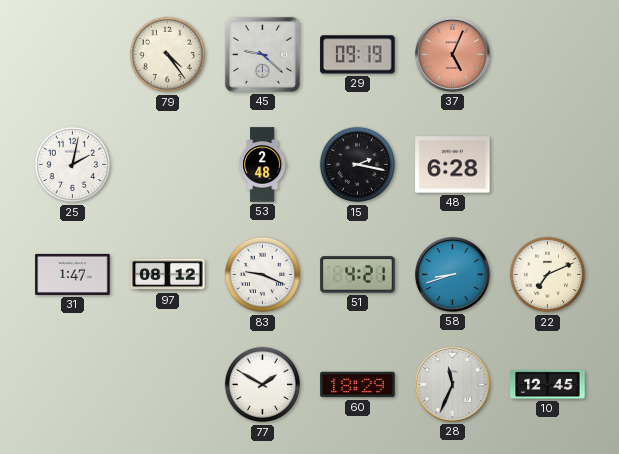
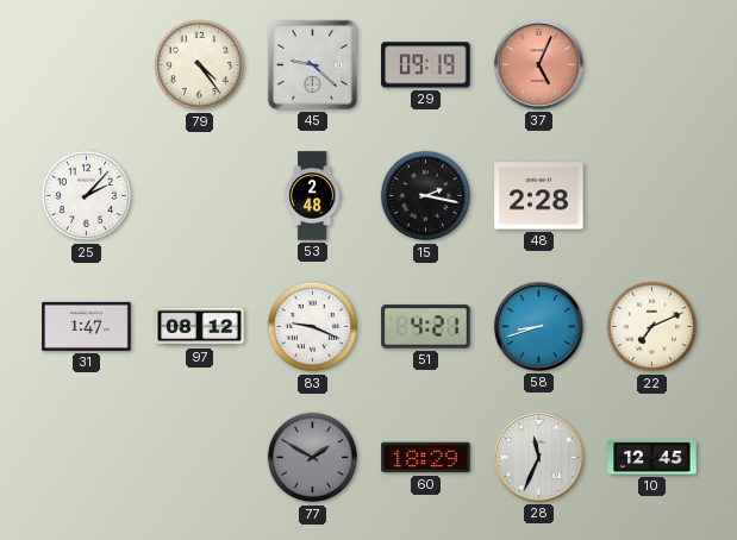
25: 2:02 -> 2:07 (87, 196)
48: 6:28 -> 2:28 (539, 196)
77 dial: white -> grey (313, 458)
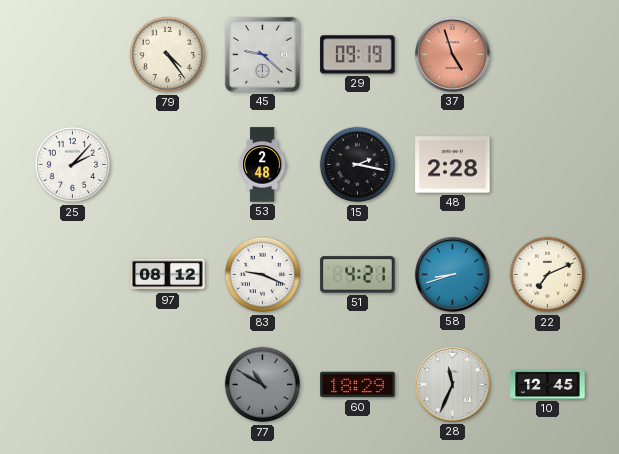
37: 5:04 -> 4:57 (452, 54)
31: 1:47 -> none (87, 326)
77: 1:50 -> 10:50 (263, 385)
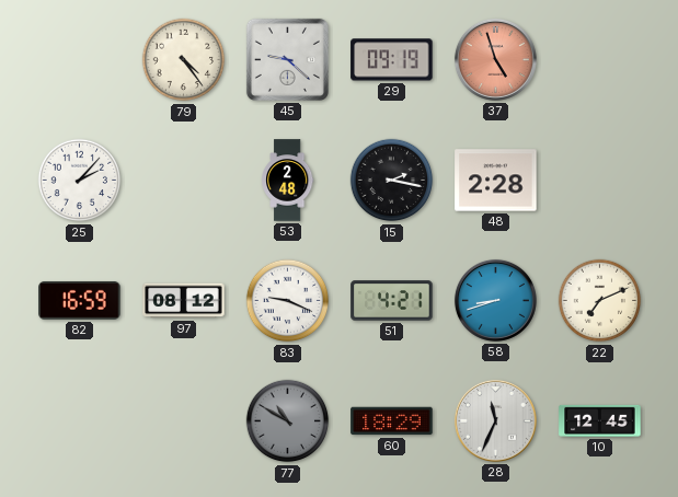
82: none -> 16:59 (80, 300)
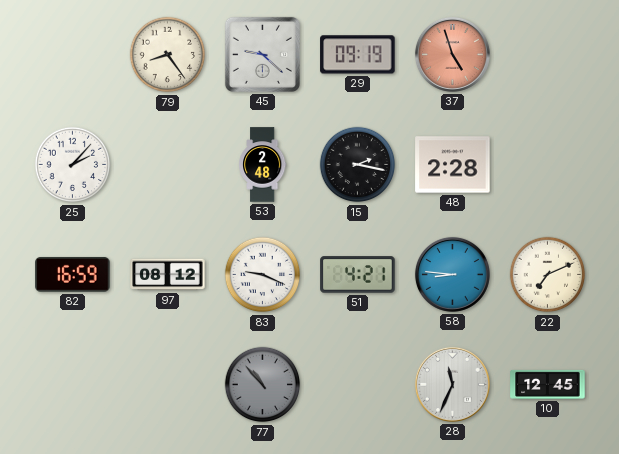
79: 4:24 -> 8:24 (168, 55)
58: 8:42 -> 8:46 (452, 274)
77: 10:50 -> 10:53 (263, 385)
60: 18:29 -> none (392, 421)
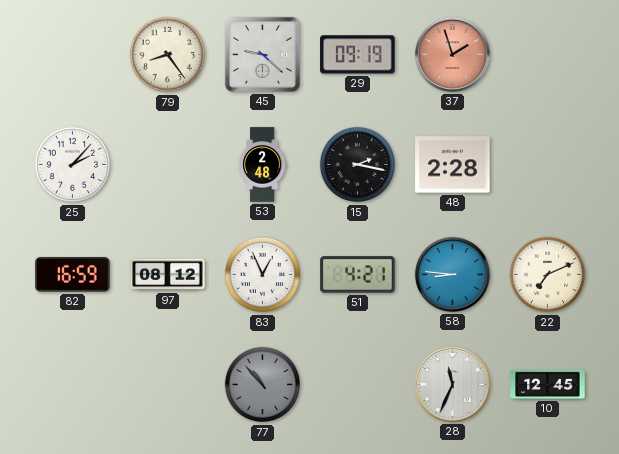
37: 4:57 -> 1:57 (452, 54)
83: 9:19 -> 12:56 (263, 275)
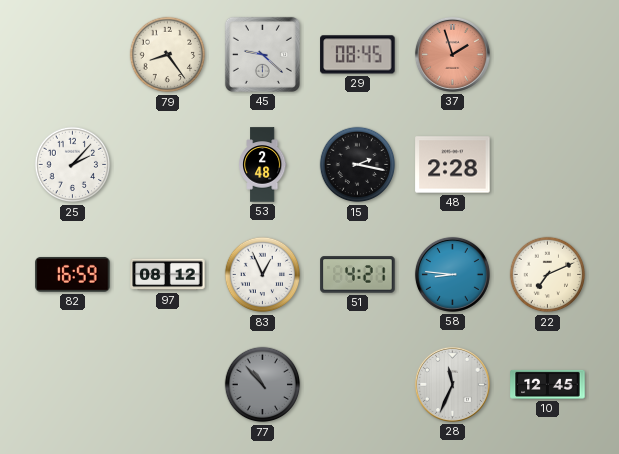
29: 09:19 -> 08:45 (358, 55)
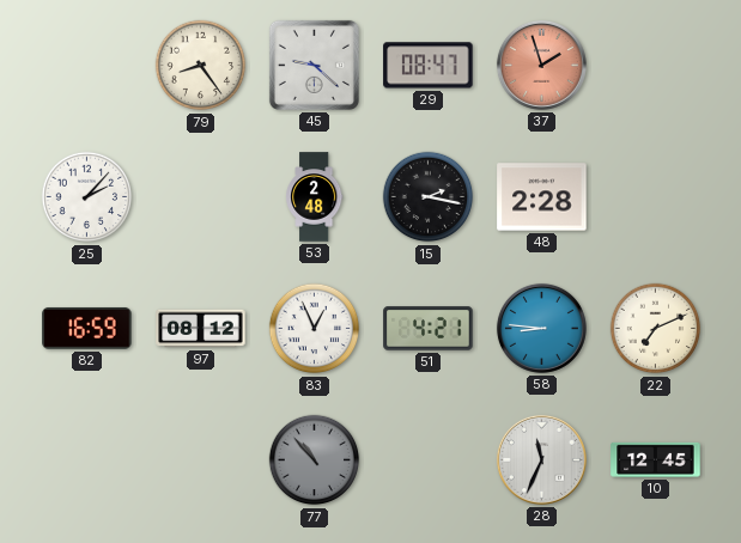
29: 08:45 -> 08:47 (429, 66)
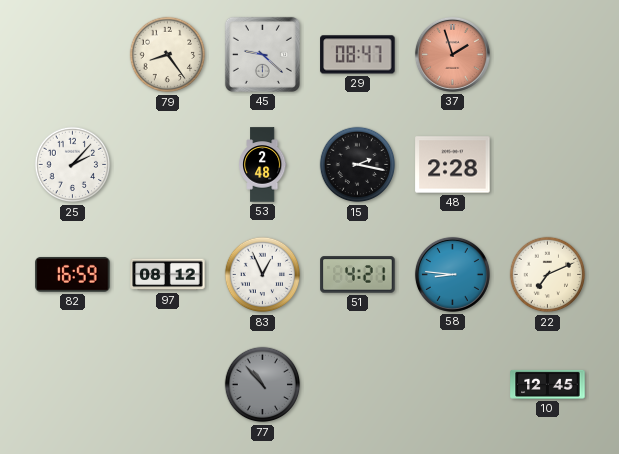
28: 11:34 -> none (541, 459)
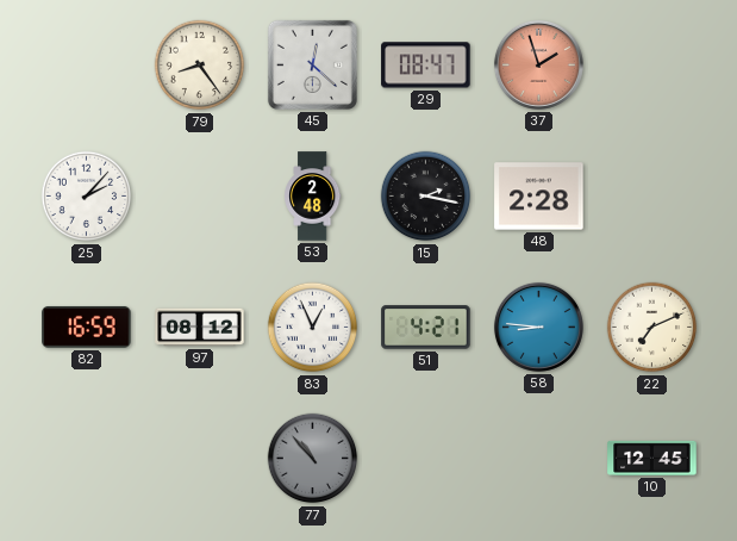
45: 9:22 -> 12:22 (312, 64)
